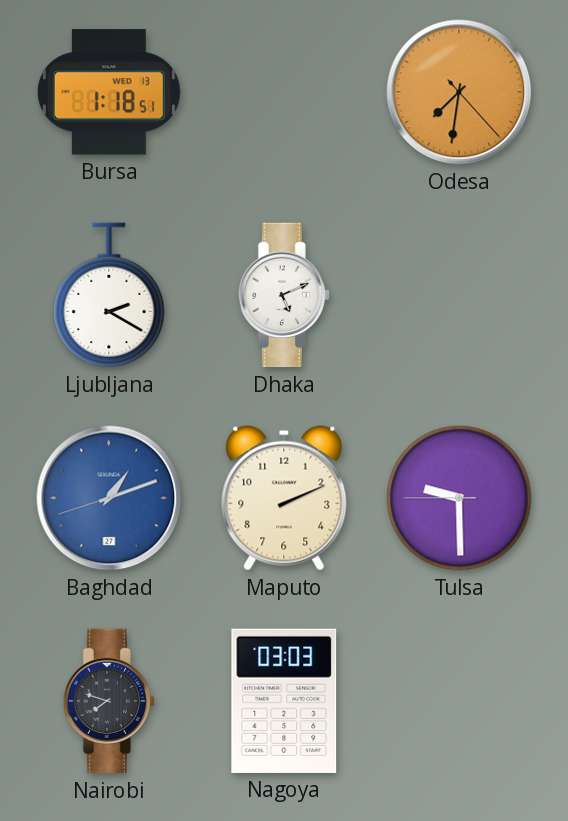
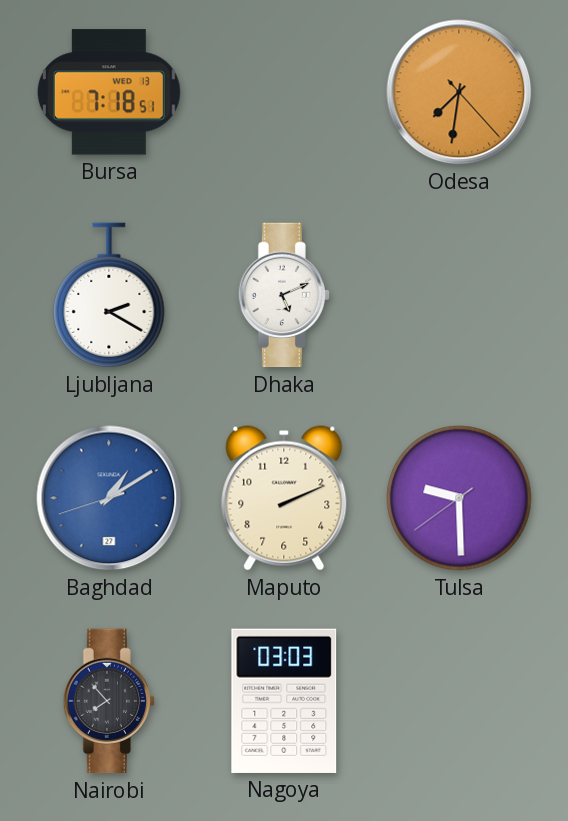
Bursa: 1:18 -> 7:18 (109, 92)
Baghdad: 1:11 -> 1:09 (109, 498)
Tulsa: 9:29:45 -> 9:29:39 (459, 498)
Nairobi: 7:48 -> 7:53 (108, 701)
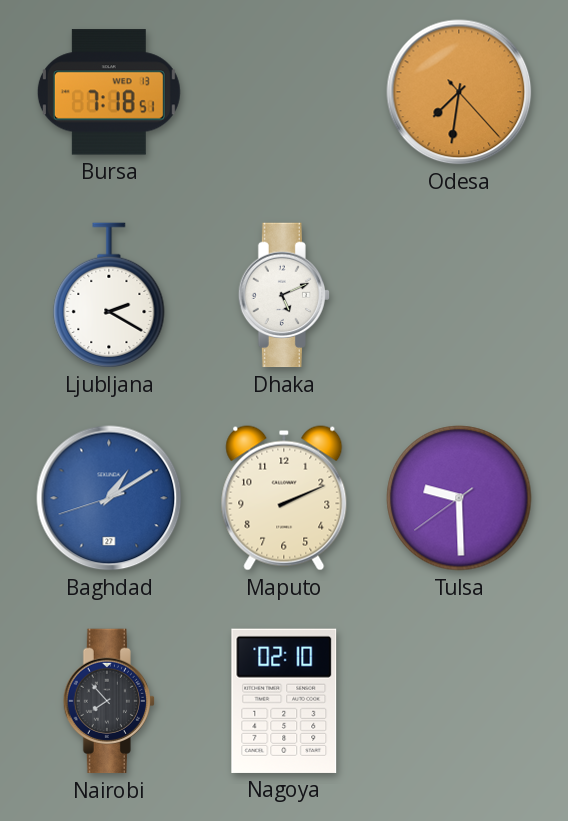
Nagoya: 03:03 -> 02:10 (284, 701)
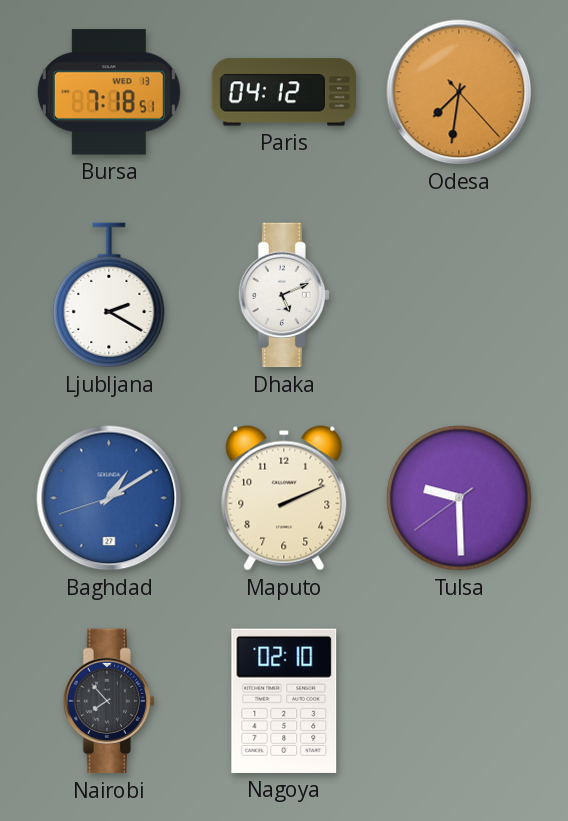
Paris: none -> 04:12 (283, 92)
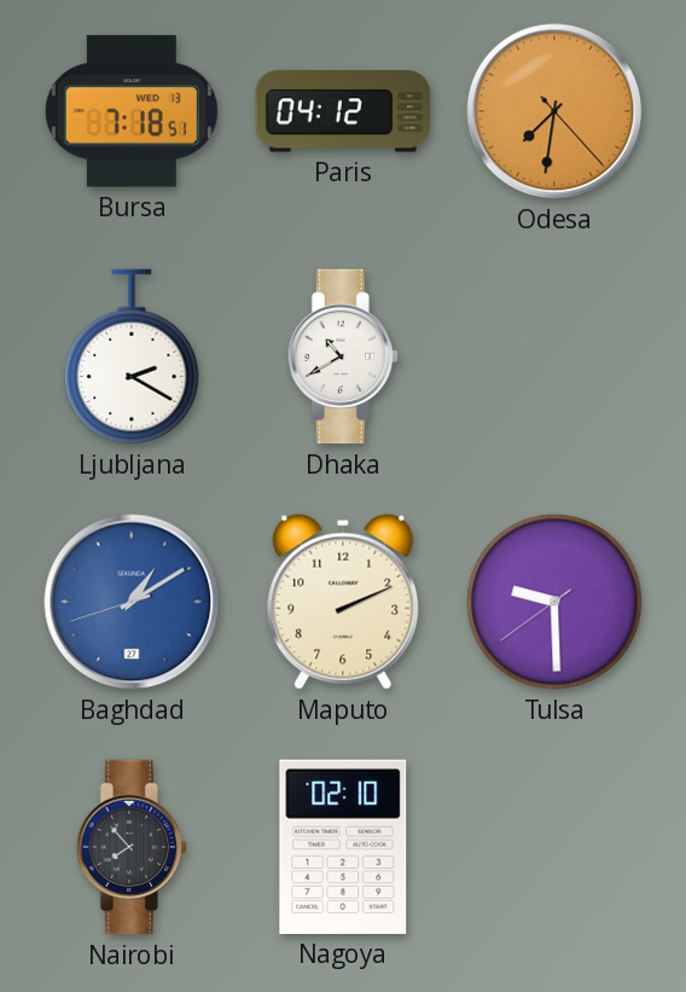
Dhaka: 5:11 -> 10:40 (342, 356)
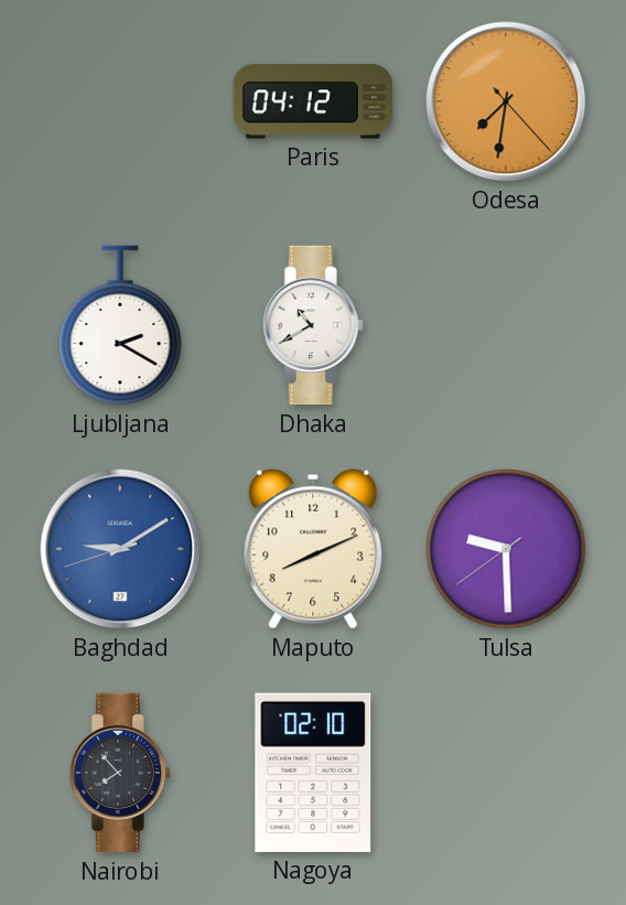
Bursa: 7:18 -> none (132, 111)
Baghdad: 1:09 -> 9:09 (120, 549)
Maputo: 2:11 -> 8:11 (313, 549)
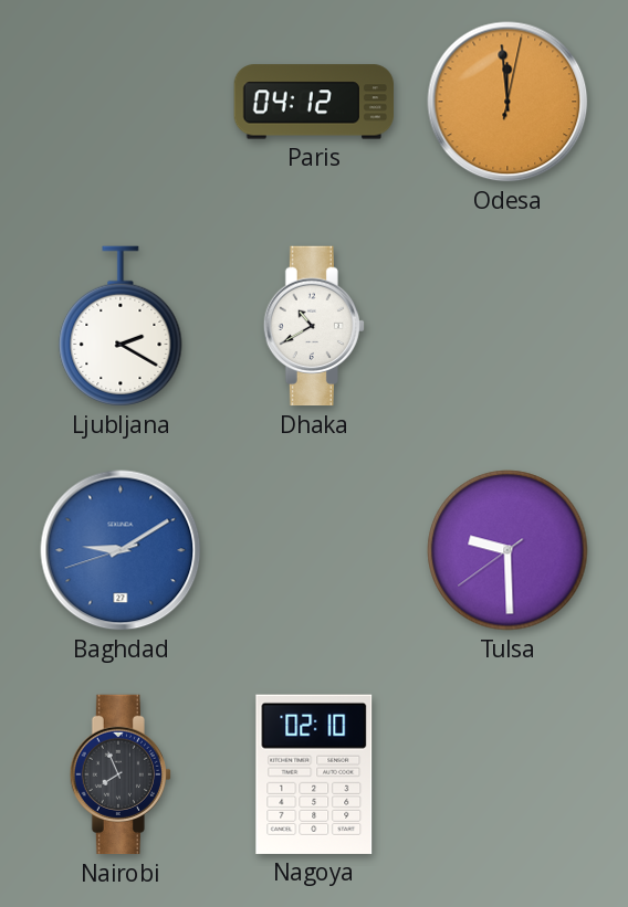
Odesa: 7:31 -> 11:59 (507, 102)
Maputo: 8:11 -> none (313, 549)
Nairobi: 7:53 -> 7:56 (119, 774)
